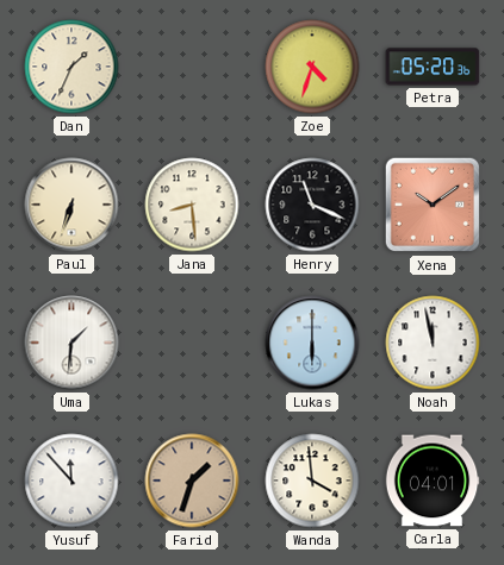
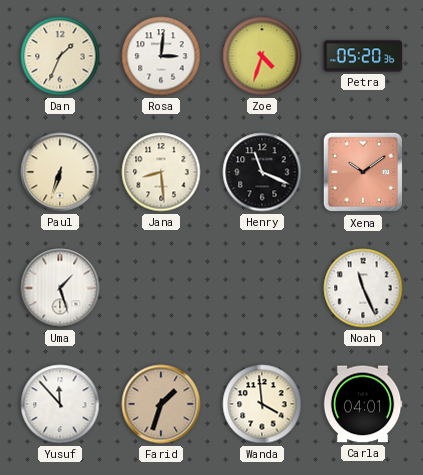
Rosa: none -> 3:01 (161, 56)
Uma: 1:31 -> 1:27 (60, 288)
Lukas: 6:00 -> none (312, 343)
Noah: 11:58 -> 11:26 (363, 288)
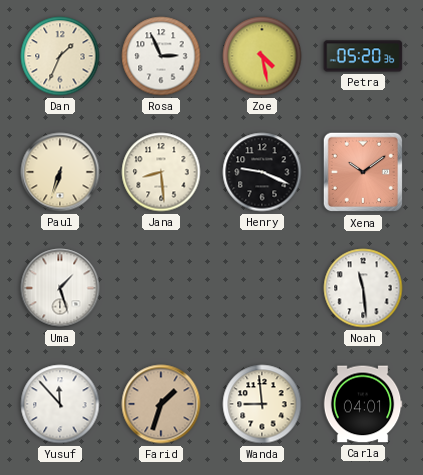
Rosa: 3:01 -> 2:56 (161, 56)
Zoe: 4:33 -> 4:28 (262, 56)
Henry: 11:19 -> 9:19 (262, 172)
Noah: 11:26 -> 11:29 (363, 288)
Wanda: 3:59 -> 8:59 (262, 404)
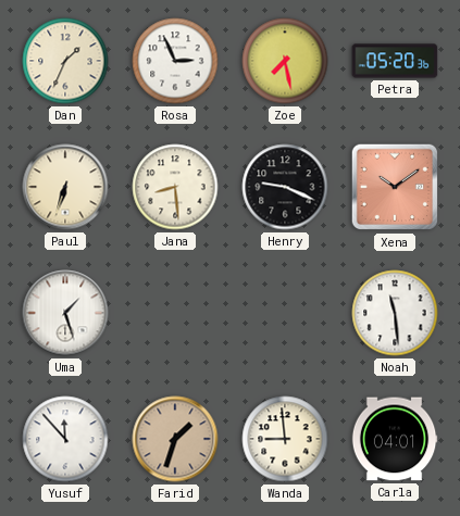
Zoe: 4:28 -> 7:28 (285, 61)
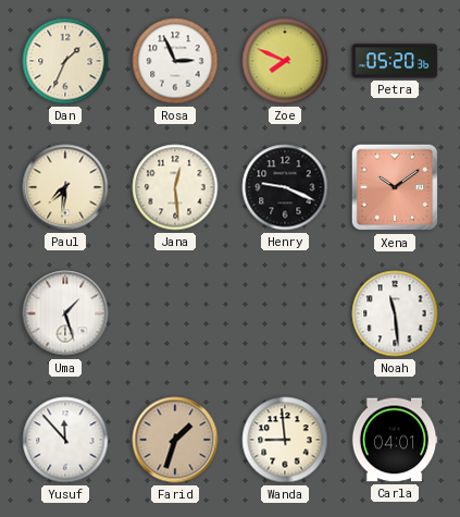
Zoe: 7:28 -> 7:49 (285, 61)
Paul: 6:33 -> 7:31 (65, 187)
Jana: 8:29 -> 12:29 (175, 187)
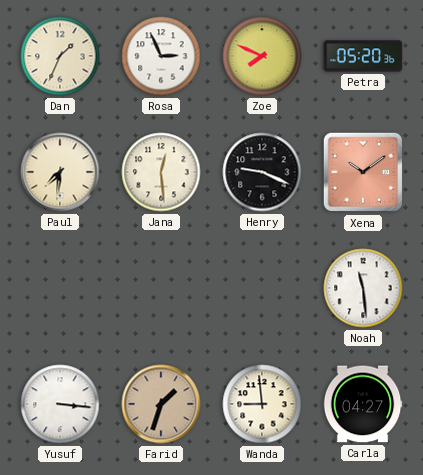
Uma: 1:27 -> none (65, 313)
Yusuf: 11:53 -> 3:16 (60, 404)
Carla: 04:01 -> 04:27 (363, 404)
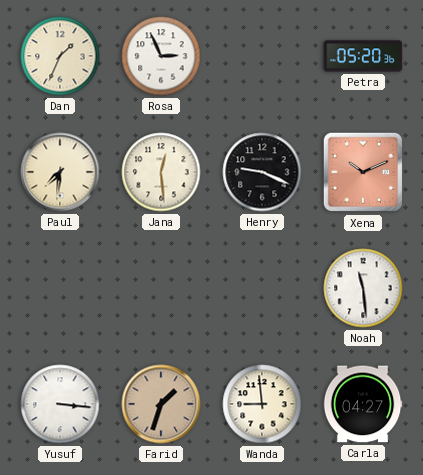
Zoe: 7:49 -> none (262, 56)
Xena: 10:09 -> 10:11 (363, 172)
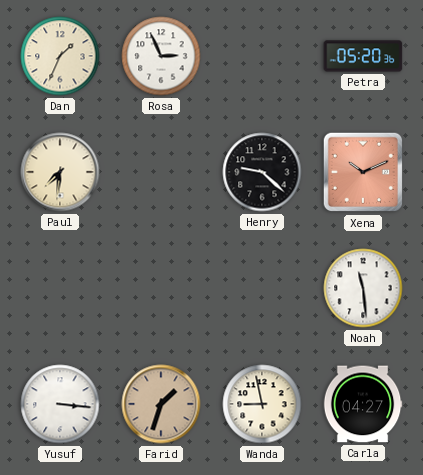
Jana: 12:29 -> none (161, 172)
Henry: 9:19 -> 9:22 (262, 172)
Wanda: 8:59 -> 8:58 (262, 404)
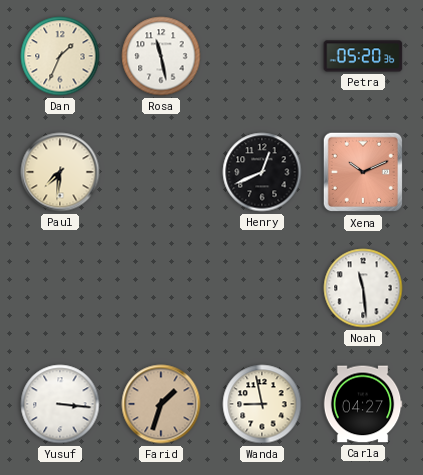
Rosa: 2:56 -> 11:28 (161, 56)
Henry: 9:22 -> 12:41 (262, 172)
